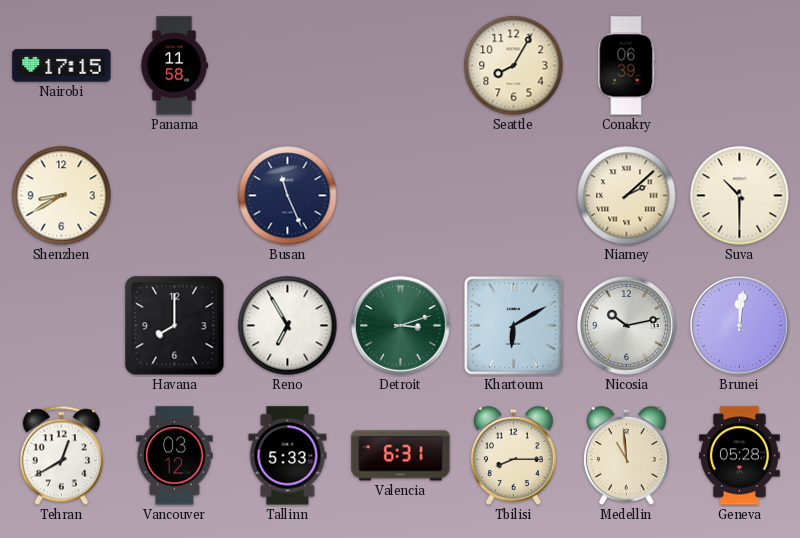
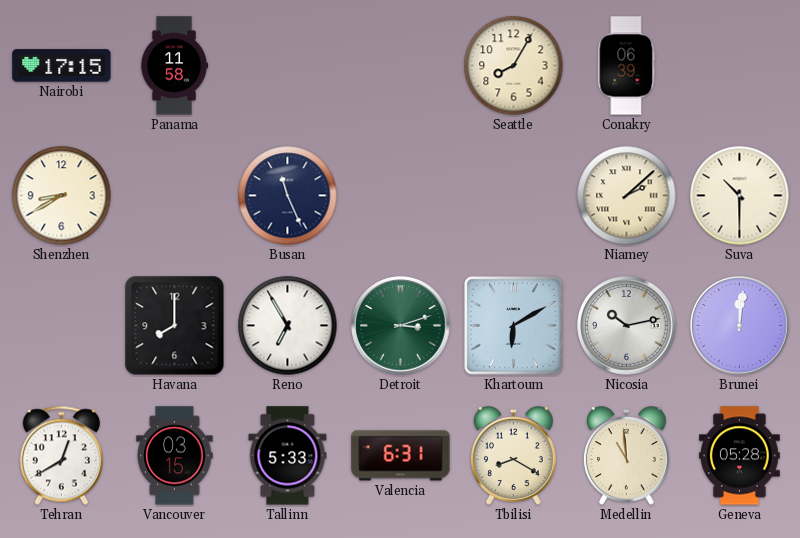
Vancouver: 03:12 -> 03:15 (175, 456)
Tbilisi: 8:15 -> 8:20 (513, 456)
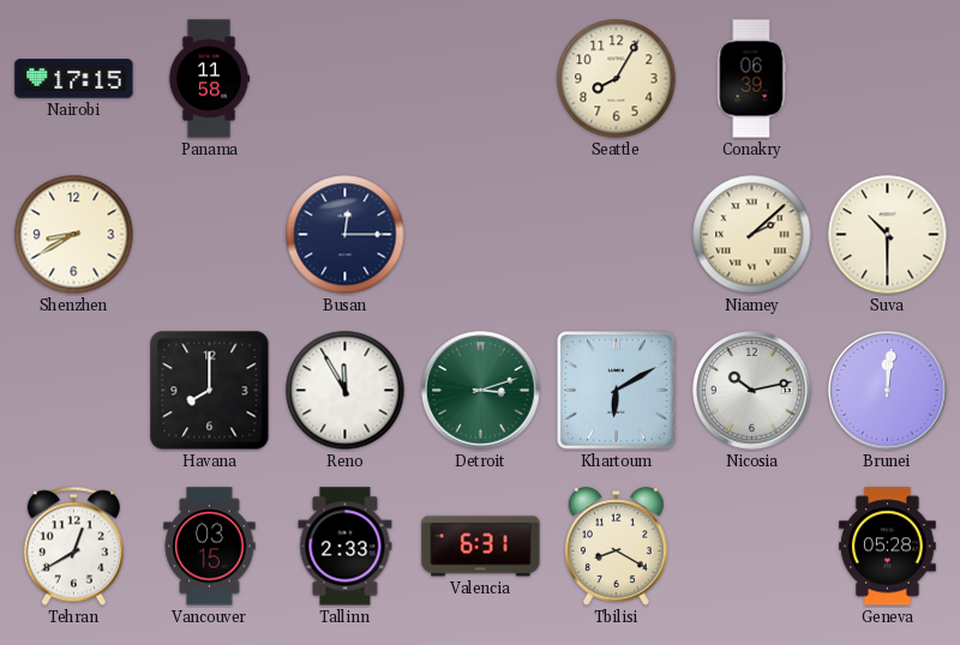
Busan: 11:26 -> 12:15 (346, 235)
Reno: 6:55 -> 11:55 (346, 391)
Tallinn: 5:33 -> 2:33 (346, 547)
Medellin: 10:59 -> none (626, 456)
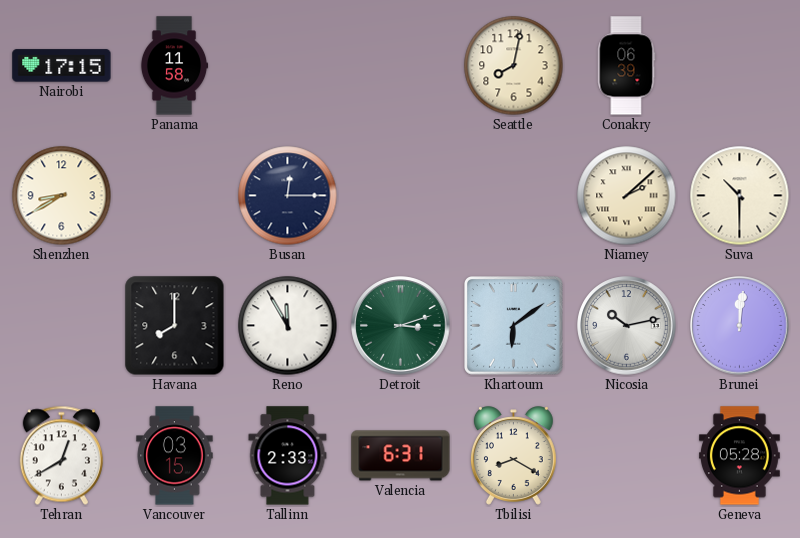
Seattle: 8:05 -> 8:02 (514, 66)
Khartoum: 6:10 -> 6:09 (514, 326)
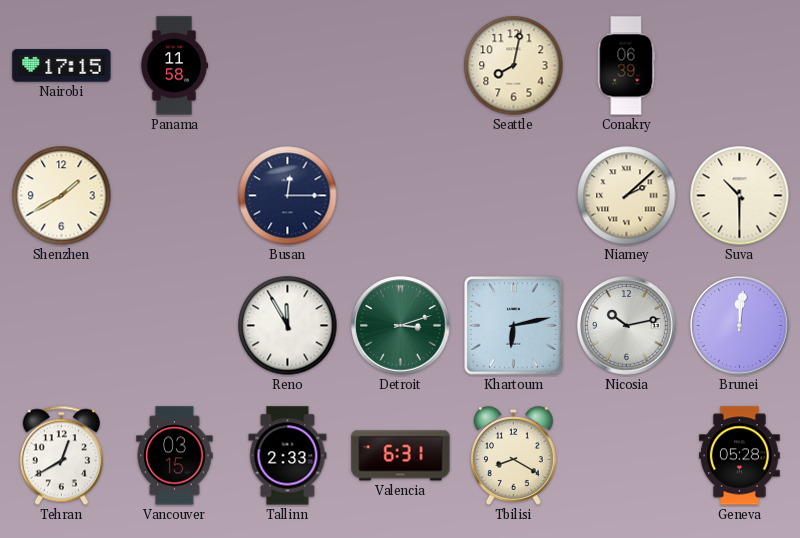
Shenzhen: 8:40 -> 1:40 (62, 196)
Havana: 8:00 -> none (175, 326)
Khartoum: 6:09 -> 6:13 (514, 326)
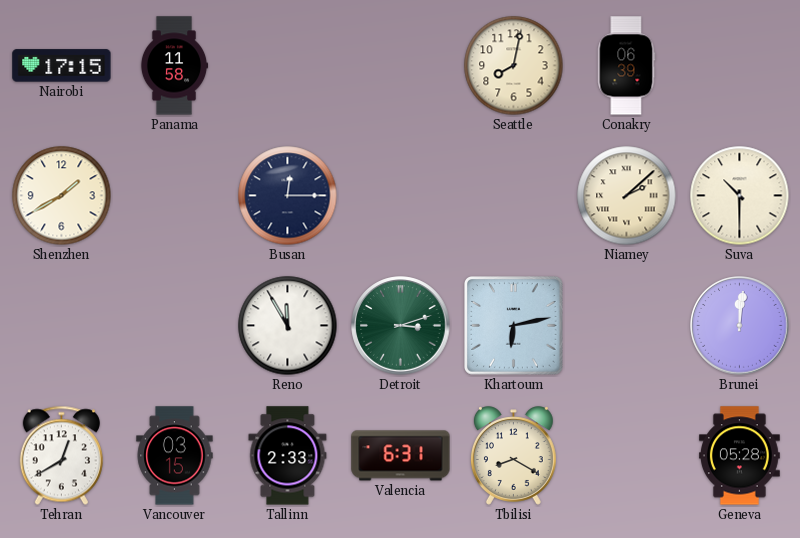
Nicosia: 10:13 -> none (627, 326)
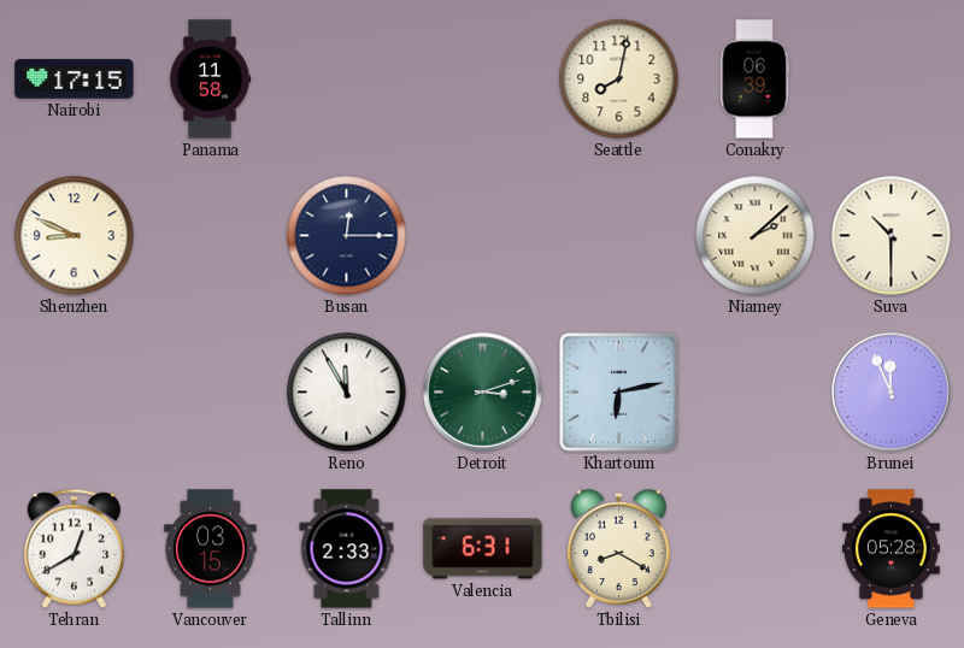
Shenzhen: 1:40 -> 8:49 (75, 236)
Brunei: 12:01 -> 11:56 (892, 393)
